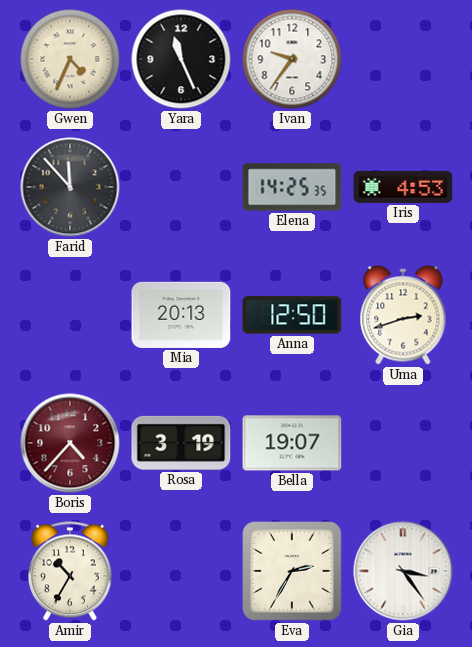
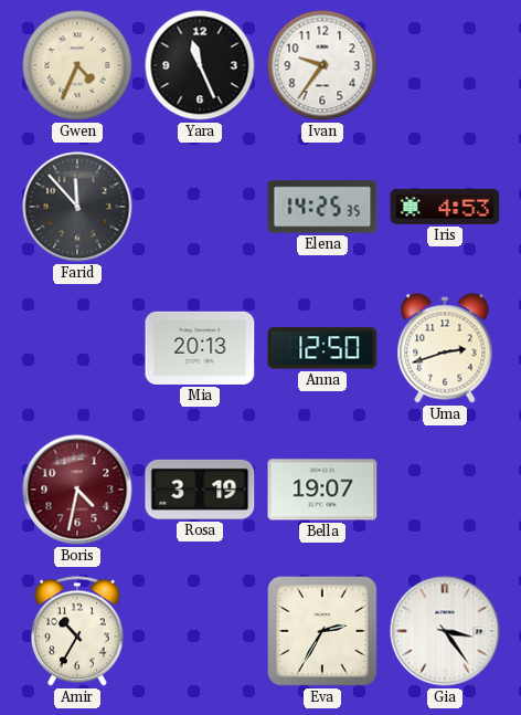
Boris: 4:37 -> 4:32 (77, 490)
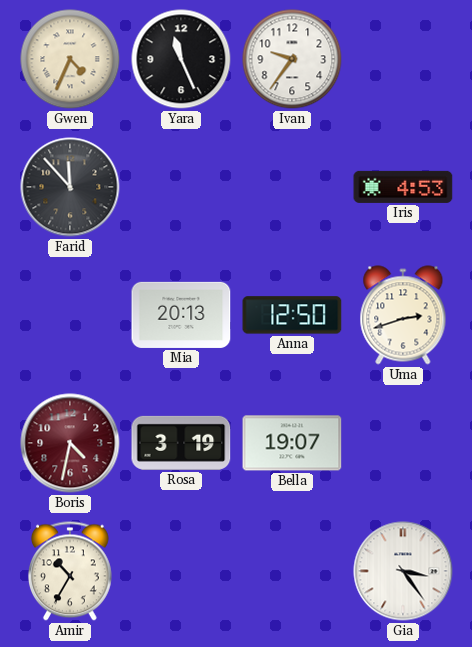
Elena: 14:25 -> none (322, 207)
Eva: 2:35 -> none (322, 631)
